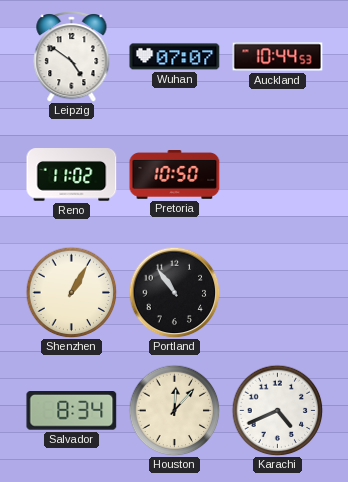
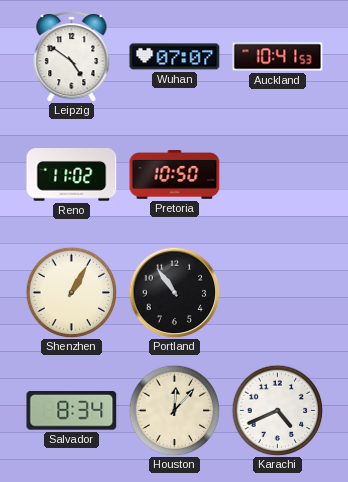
Auckland: 10:44 -> 10:41 (278, 57)
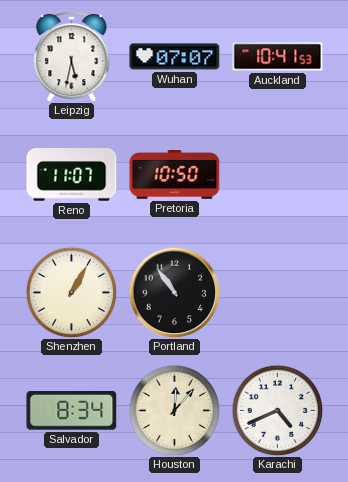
Leipzig: 4:51 -> 5:32 (72, 57)
Reno: 11:02 -> 11:07 (72, 175)
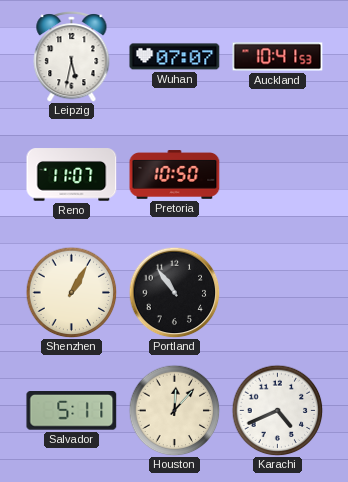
Salvador: 8:34 -> 5:11 (72, 411)
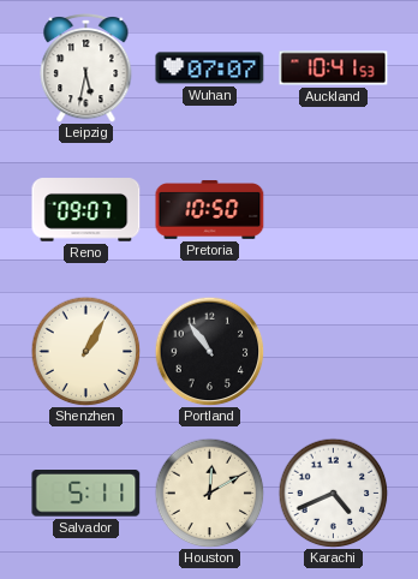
Reno: 11:07 -> 09:07 (86, 210)
Houston: 12:07 -> 12:10 (209, 493)
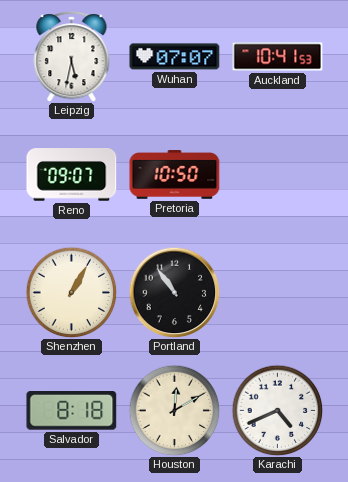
Salvador: 5:11 -> 8:18 (72, 411)
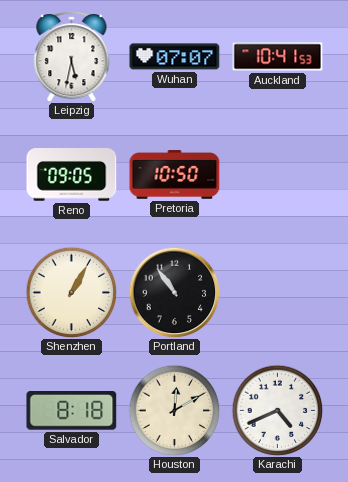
Reno: 09:07 -> 09:05 (72, 175)
